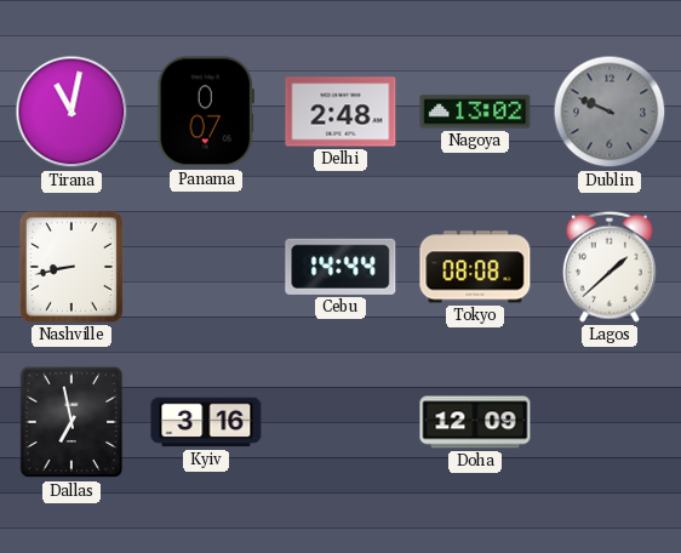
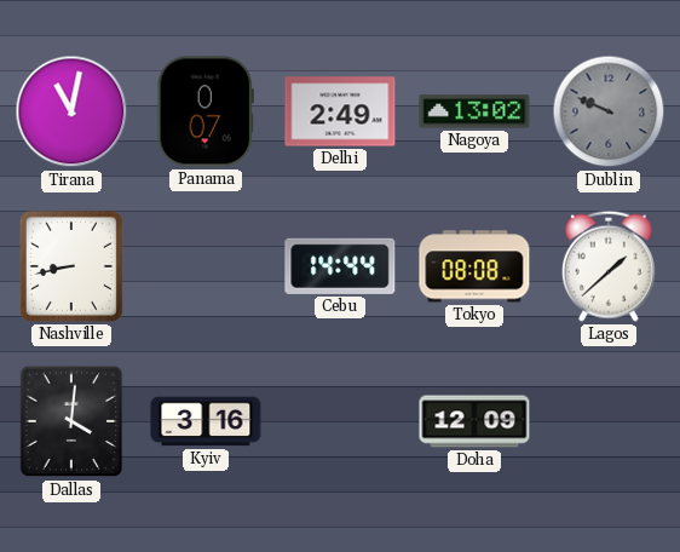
Delhi: 2:48 -> 2:49 (340, 111)
Dallas: 6:58 -> 4:01 (71, 421)
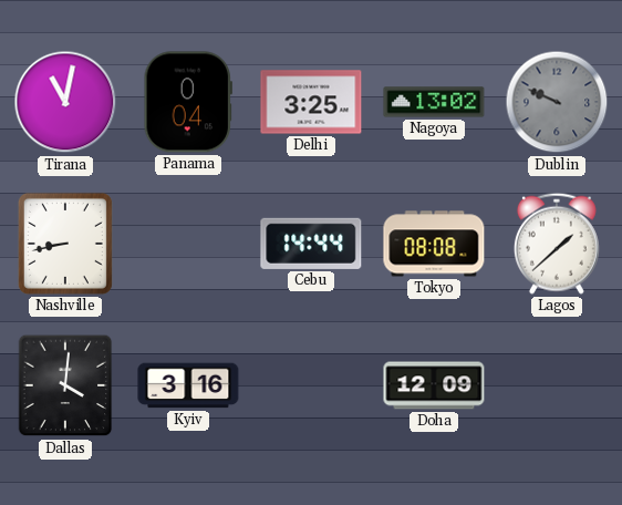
Panama: 0:07 -> 0:04 (188, 102)
Delhi: 2:49 -> 3:25 (311, 102)
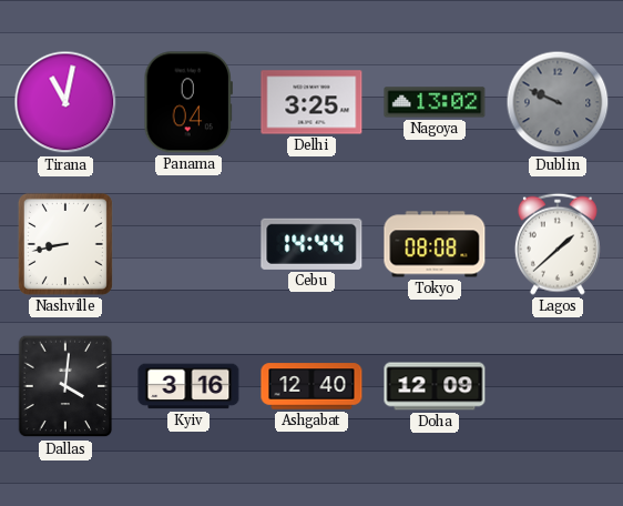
Ashgabat: none -> 12:40 (311, 386)
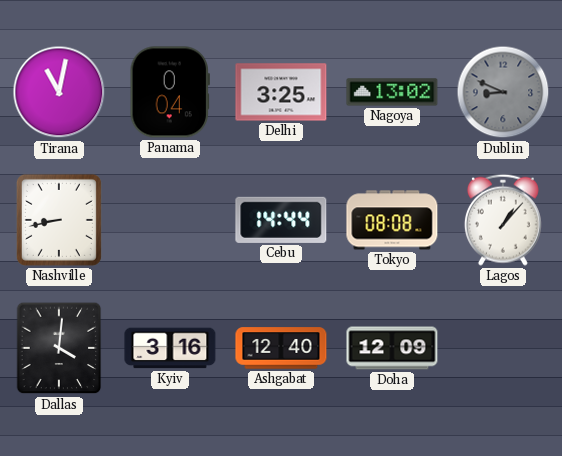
Dublin: 9:49 -> 8:49 (503, 92)
Lagos: 1:38 -> 1:07 (503, 220)
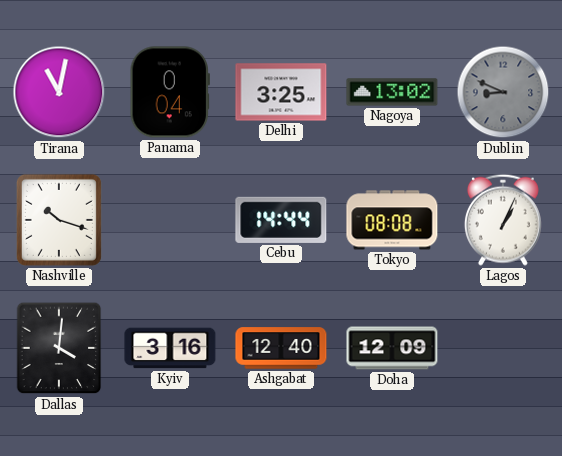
Nashville: 8:43 -> 10:18 (59, 220)
Lagos: 1:07 -> 1:04 (503, 220)
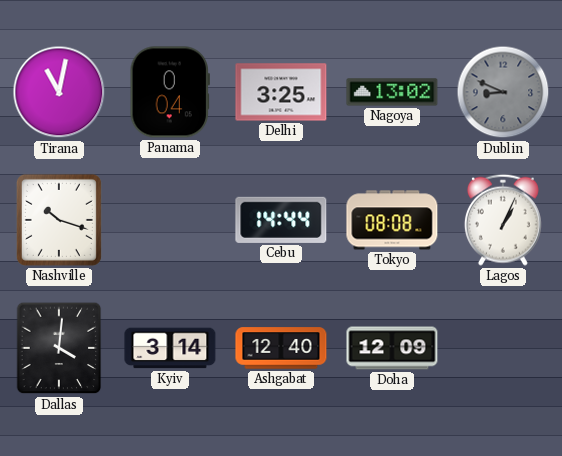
Kyiv: 3:16 -> 3:14 (170, 348)
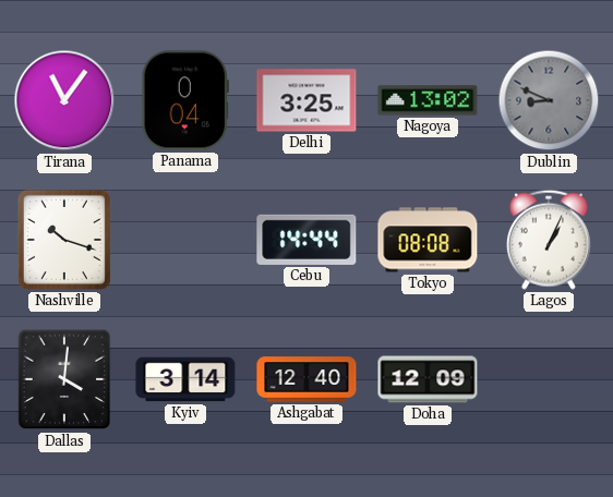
Tirana: 11:02 -> 11:06 (64, 100)
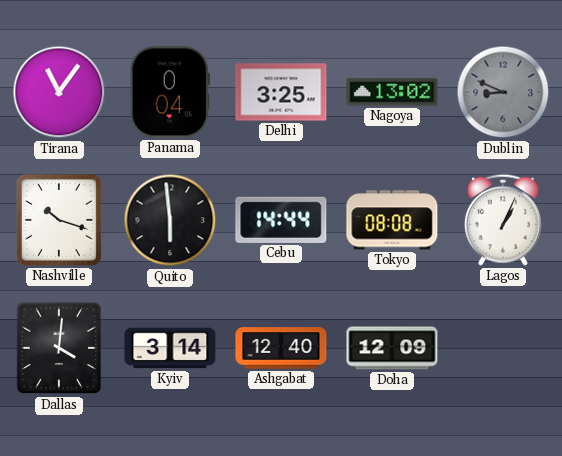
Quito: none -> 5:59 (170, 220)
